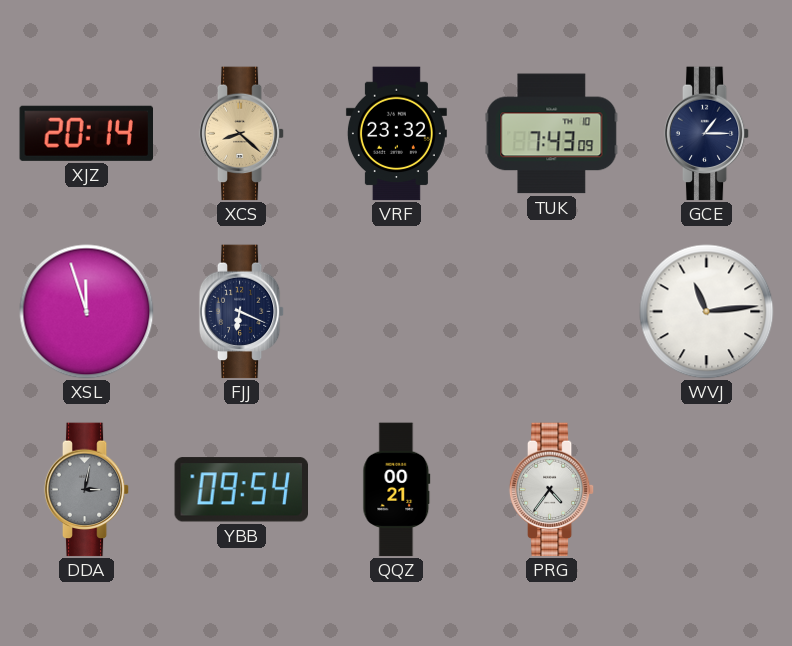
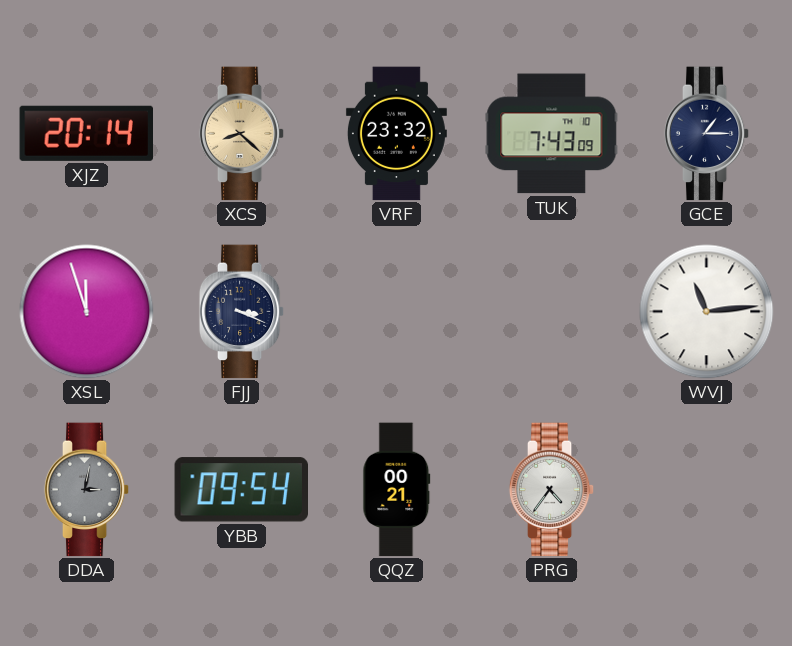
FJJ: 6:19 -> 3:19 (242, 312)
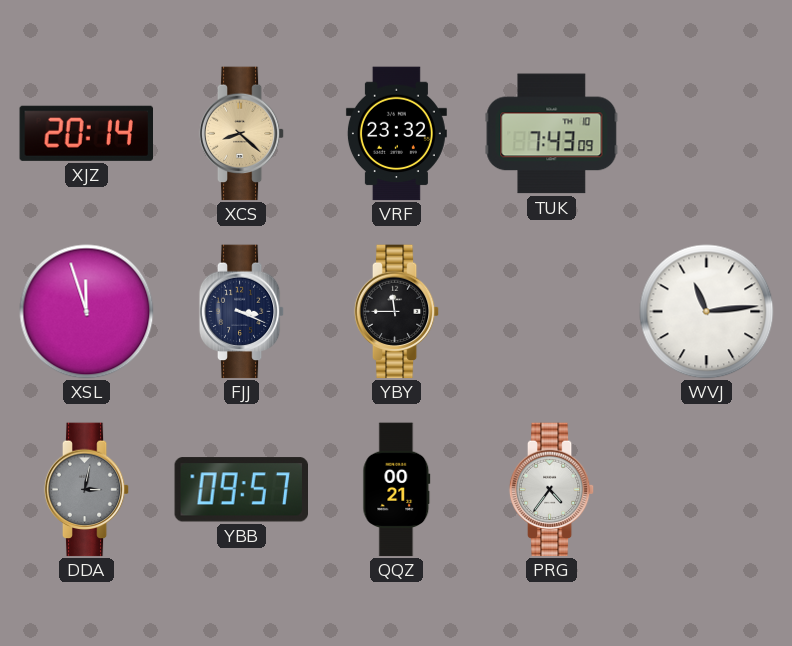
GCE: 1:15 -> none (707, 134)
YBY: none -> 11:45 (397, 312)
YBB: 09:54 -> 09:57 (241, 490)
